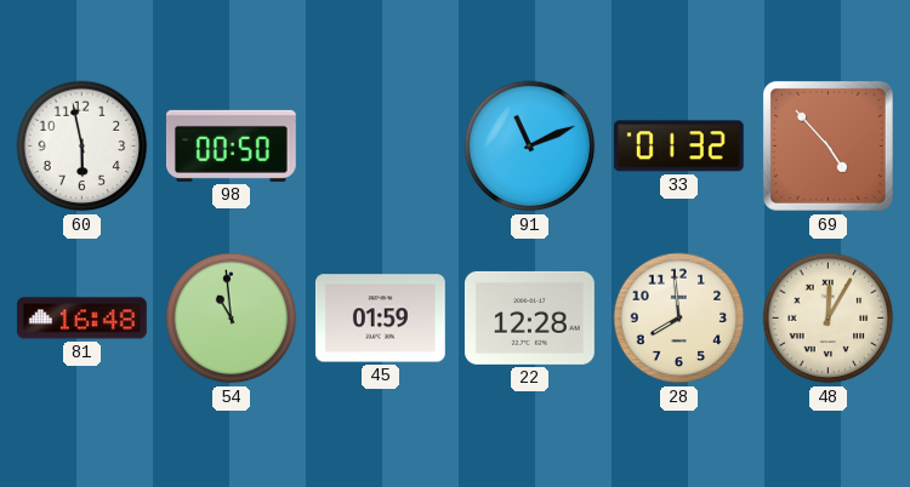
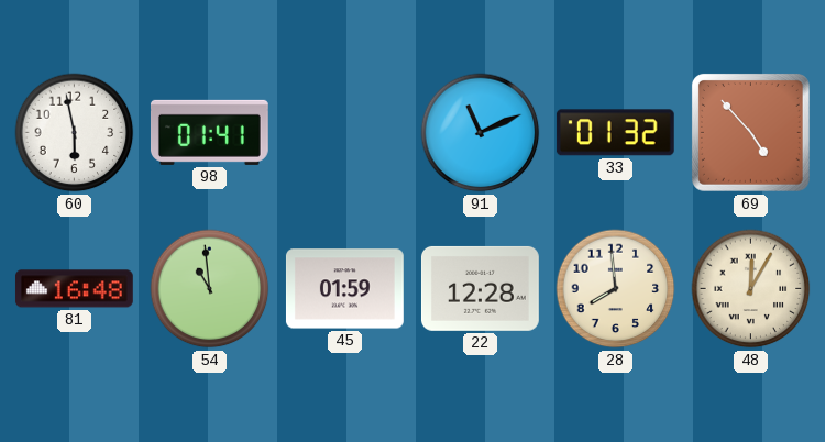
98: 00:50 -> 01:41 (209, 132)
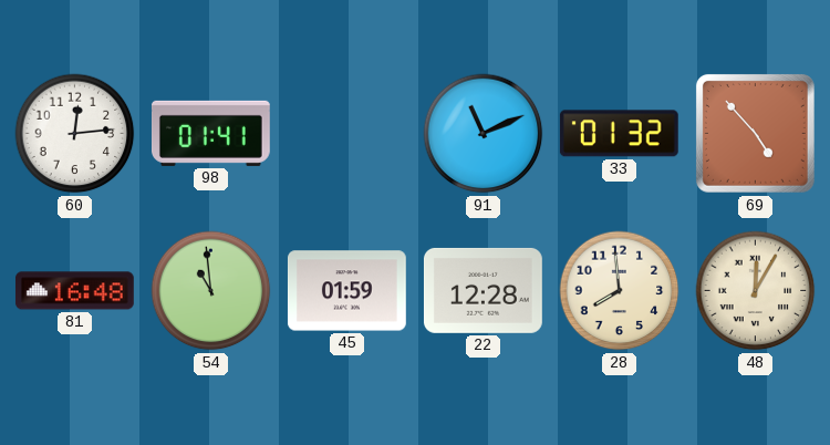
60: 5:58 -> 12:14 (75, 134)
